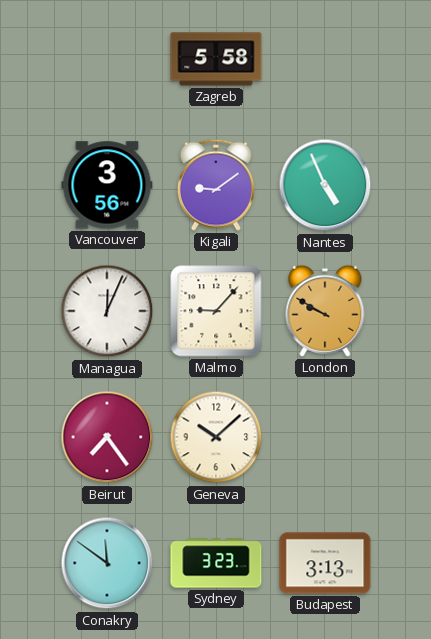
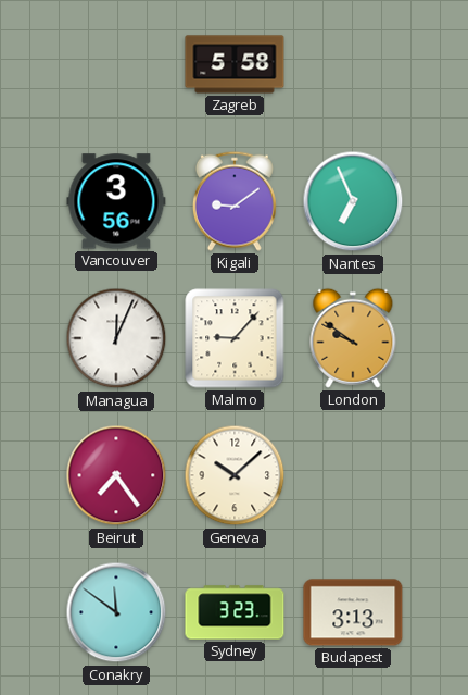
Nantes: 4:56 -> 6:56 (353, 201)
London: 9:50 -> 9:51 (353, 338)
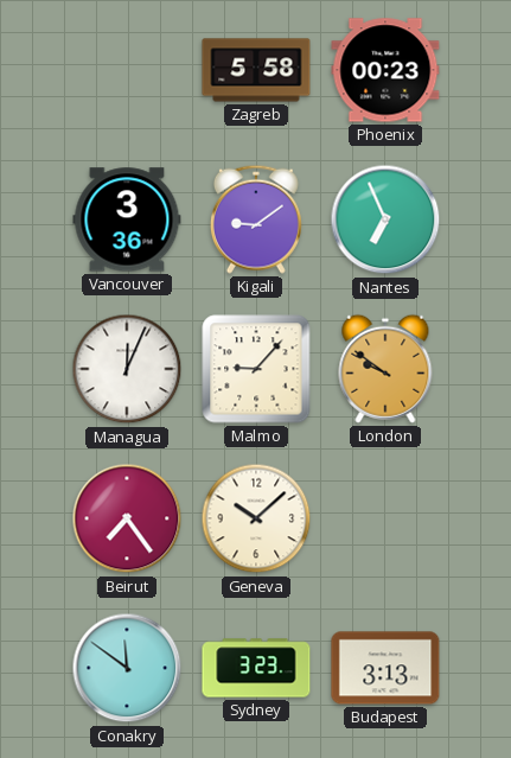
Phoenix: none -> 00:23 (385, 70)
Vancouver: 3:56 -> 3:36 (127, 219)
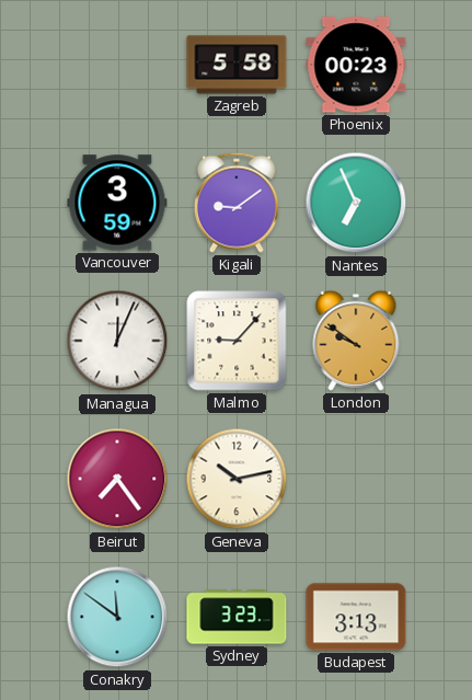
Vancouver: 3:36 -> 3:59 (117, 203)
Geneva: 10:08 -> 10:13 (237, 479)
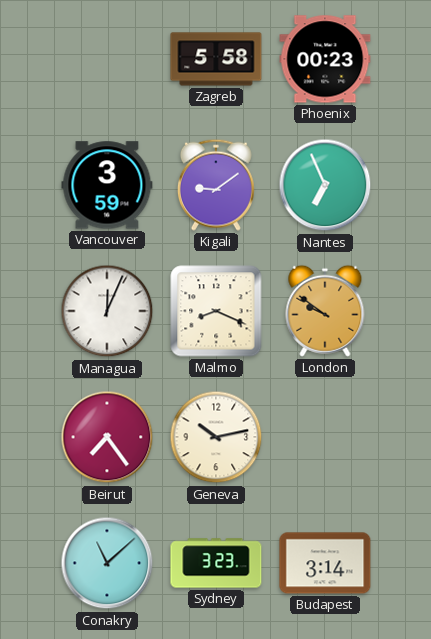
Malmo: 9:07 -> 8:19 (216, 311)
Conakry: 11:51 -> 11:08 (107, 563)
Budapest: 3:13 -> 3:14 (325, 563)
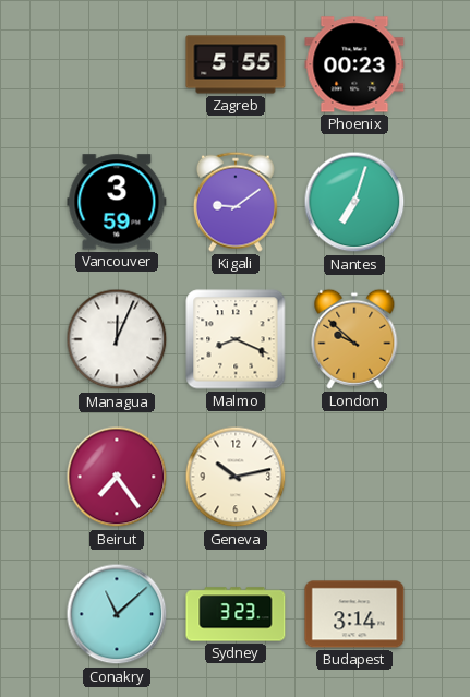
Zagreb: 5:58 -> 5:55 (236, 64)
Nantes: 6:56 -> 7:03 (354, 202)
London: 9:51 -> 9:52 (354, 339)
